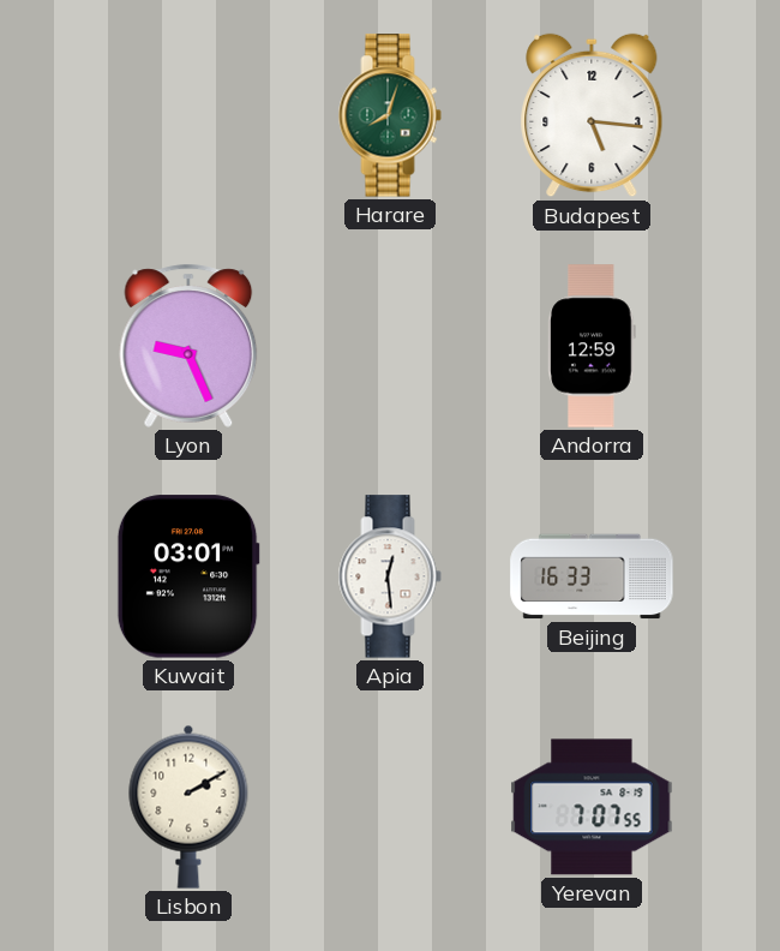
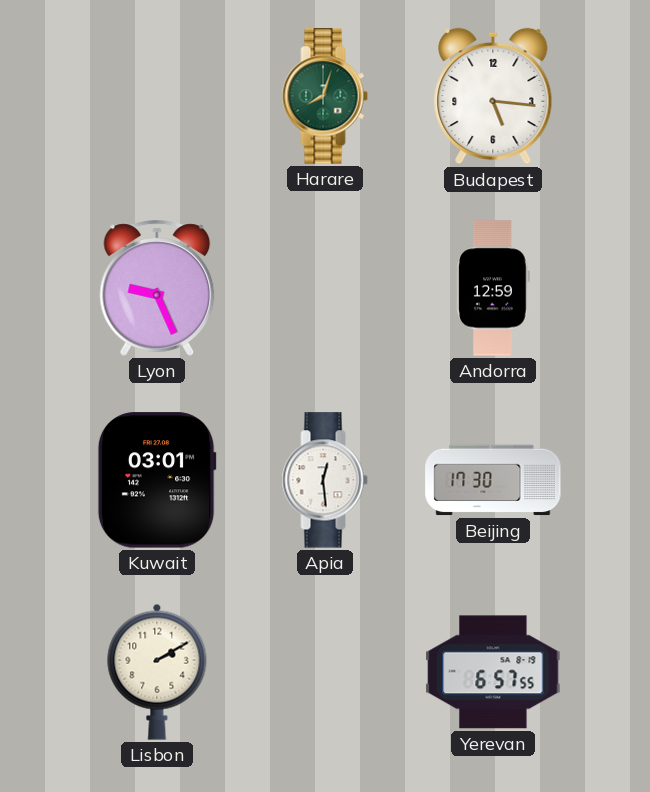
Beijing: 16:33 -> 17:30 (493, 480)
Yerevan: 7:07 -> 6:57 (493, 672)
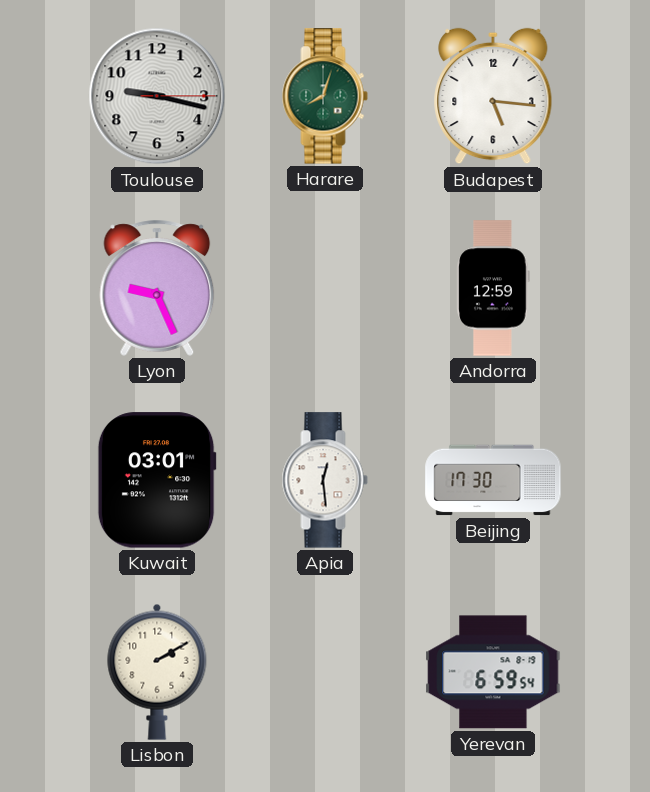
Toulouse: none -> 9:17 (157, 96)
Yerevan: 6:57 -> 6:59 (493, 672)
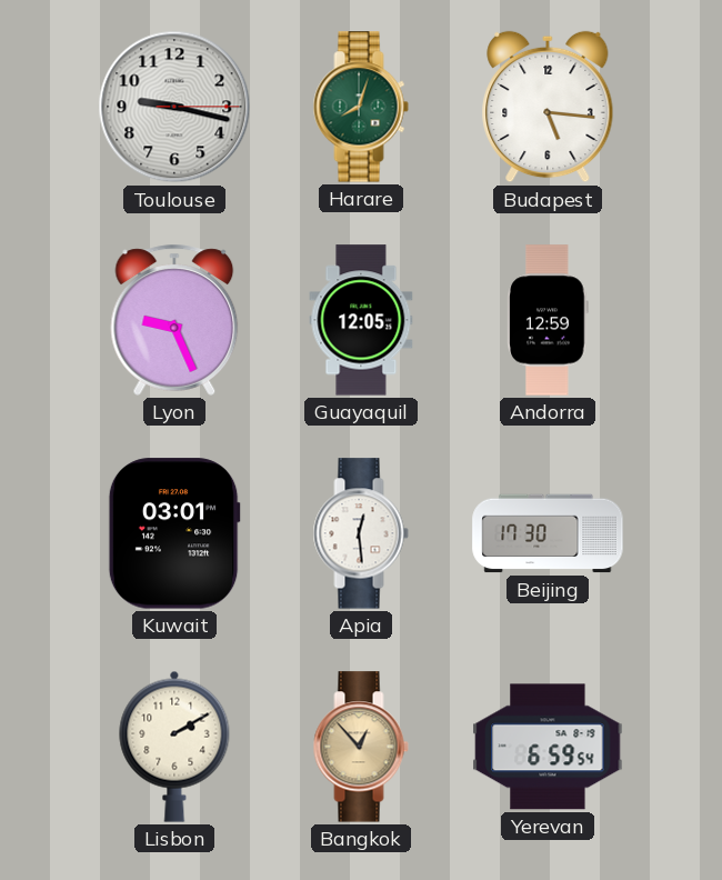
Guayaquil: none -> 12:05 (361, 320)
Bangkok: none -> 12:53 (361, 747)
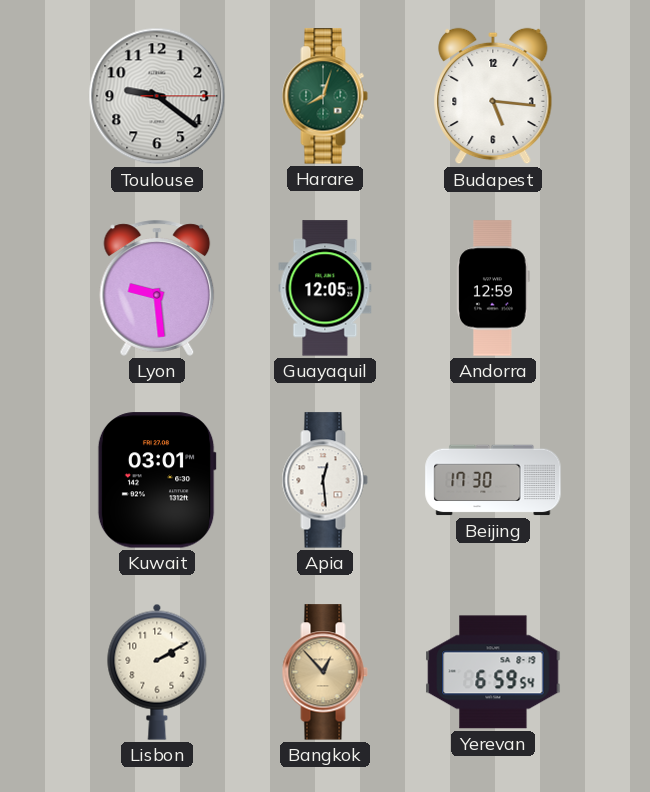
Toulouse: 9:17 -> 9:21 (157, 96)
Lyon: 9:26 -> 9:29 (157, 288)
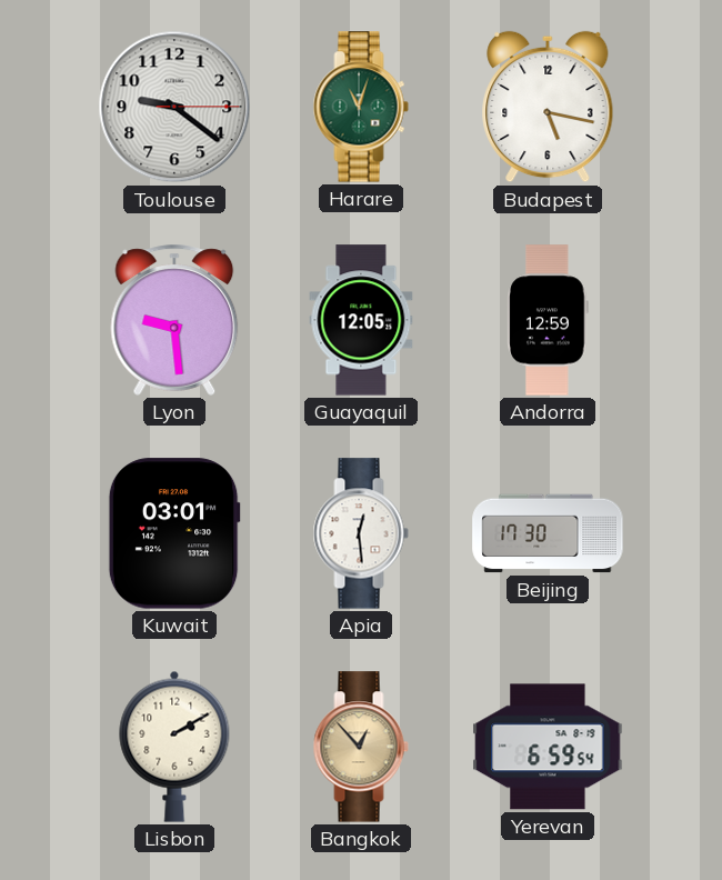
Harare: 8:03 -> 11:03 (361, 107)
Budapest: 5:16 -> 5:17 (548, 107)
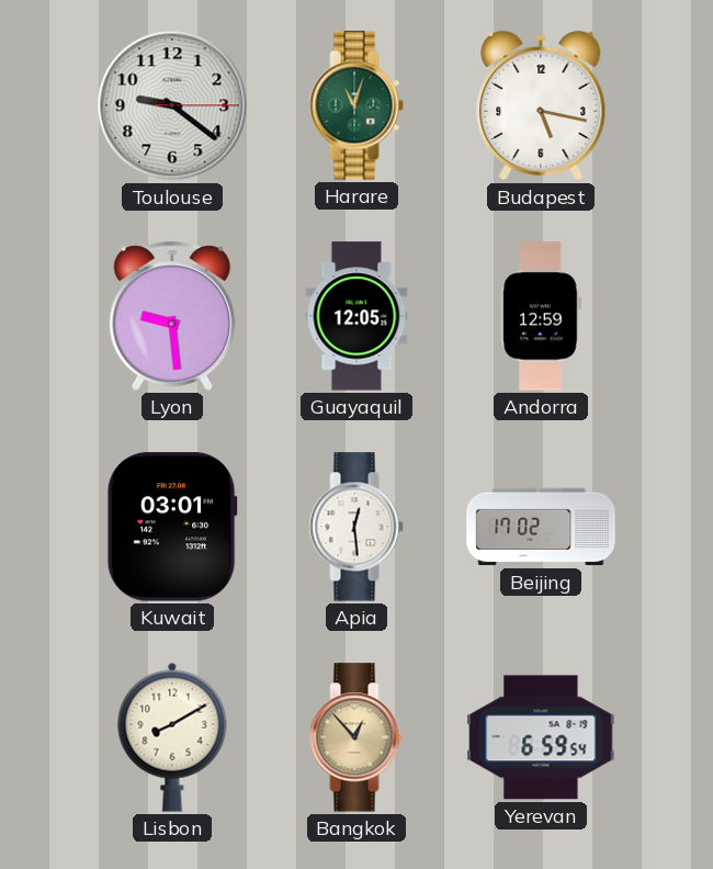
Beijing: 17:30 -> 17:02 (541, 527)
Lisbon: 2:10 -> 8:10 (172, 737)
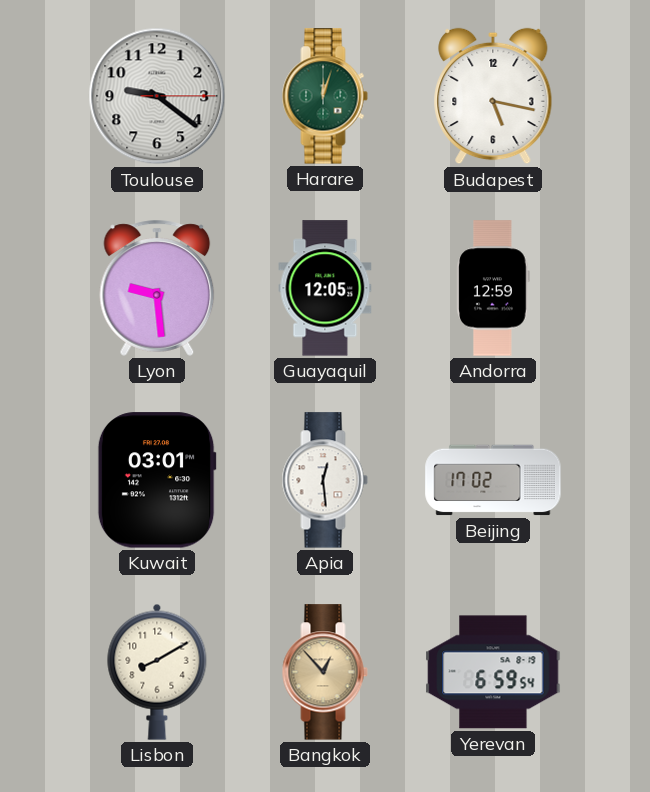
Harare: 11:03 -> 12:03 (325, 96)
